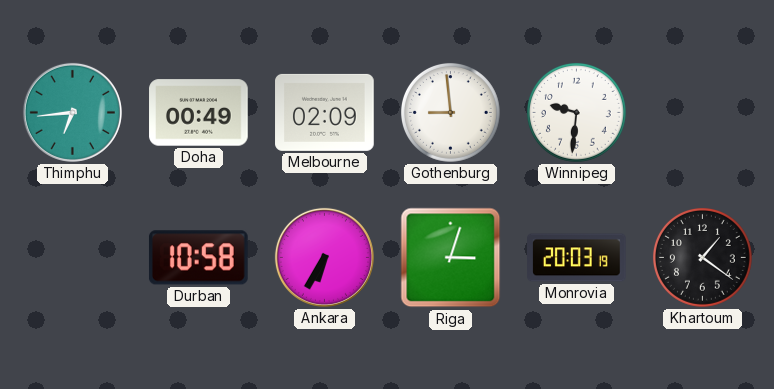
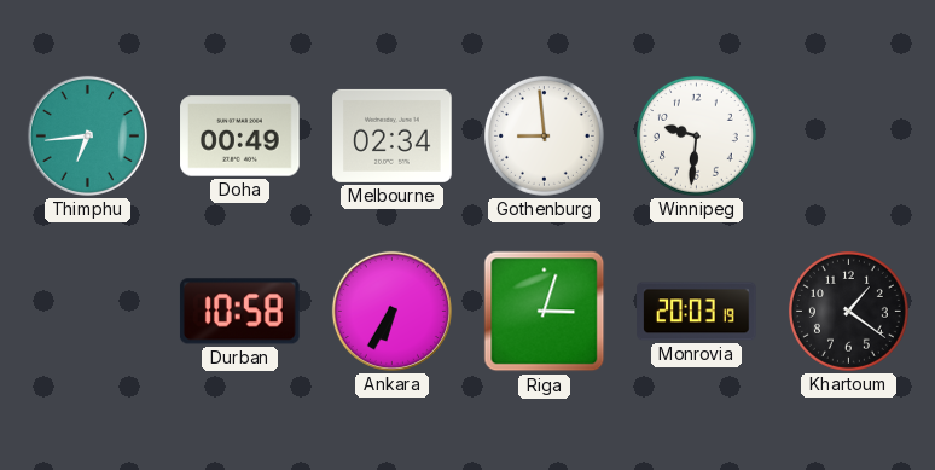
Melbourne: 02:09 -> 02:34 (393, 135)
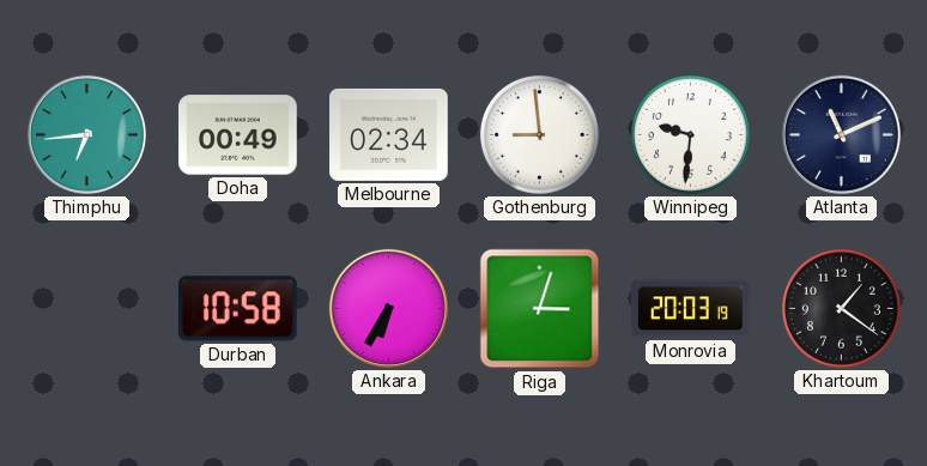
Atlanta: none -> 11:11 (841, 134)
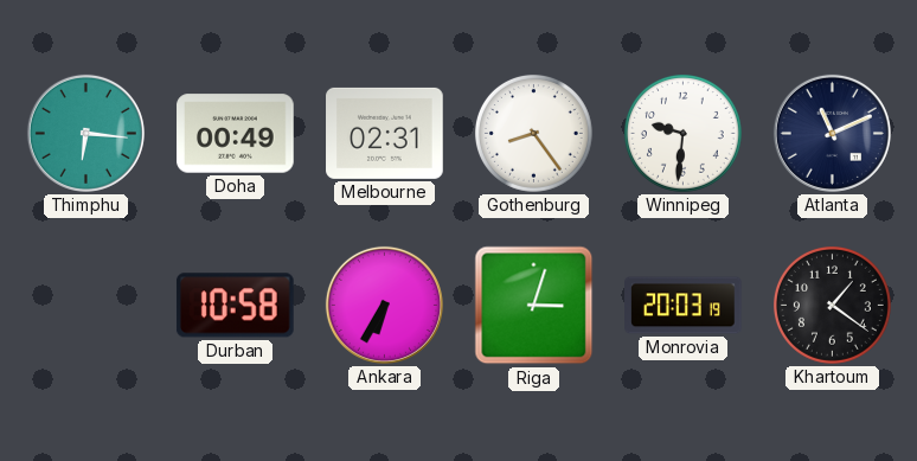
Thimphu: 6:44 -> 6:16 (85, 133)
Melbourne: 02:34 -> 02:31 (385, 133)
Gothenburg: 8:59 -> 8:24 (533, 133)
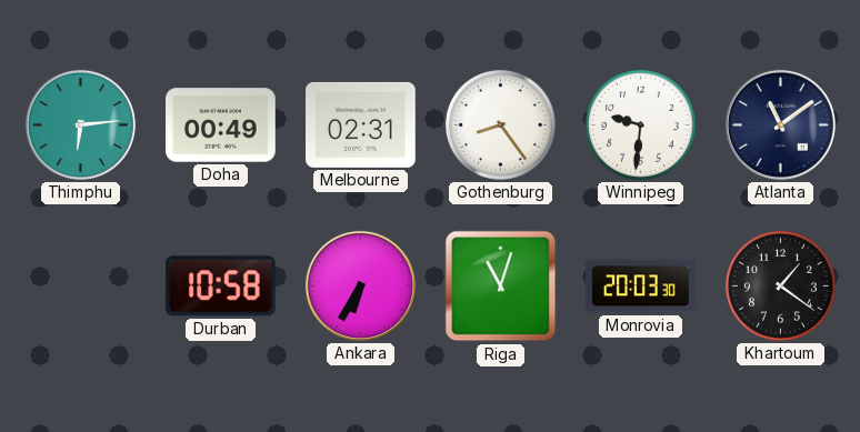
Thimphu: 6:16 -> 6:14 (80, 124)
Atlanta: 11:11 -> 11:09 (780, 124)
Riga: 3:03 -> 11:03 (501, 287)
Monrovia: 20:03:19 -> 20:03:30 (641, 287)
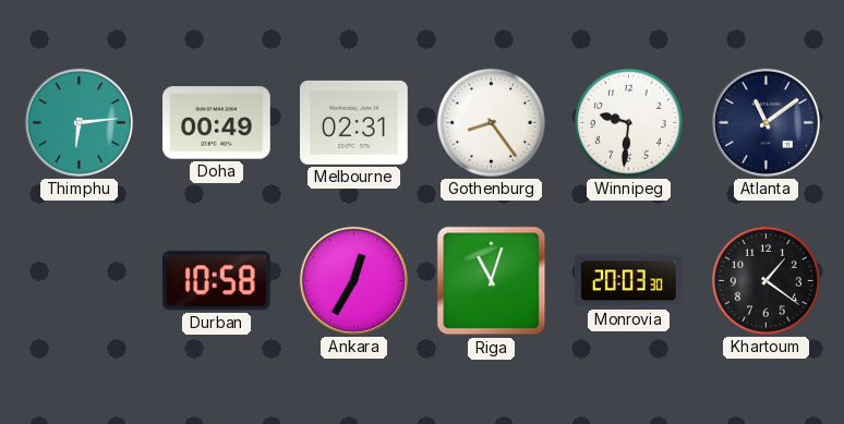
Ankara: 6:35 -> 12:35 (353, 280)
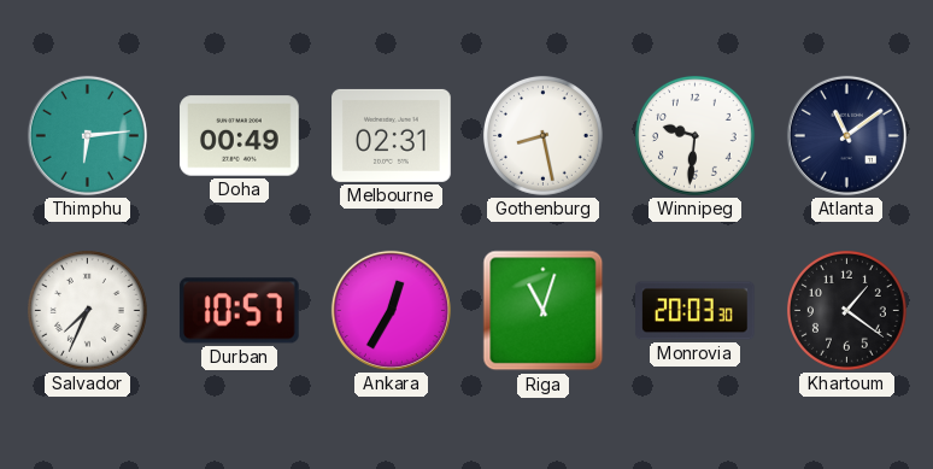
Gothenburg: 8:24 -> 8:28 (542, 135)
Salvador: none -> 7:34 (87, 310)
Durban: 10:58 -> 10:57 (240, 311)
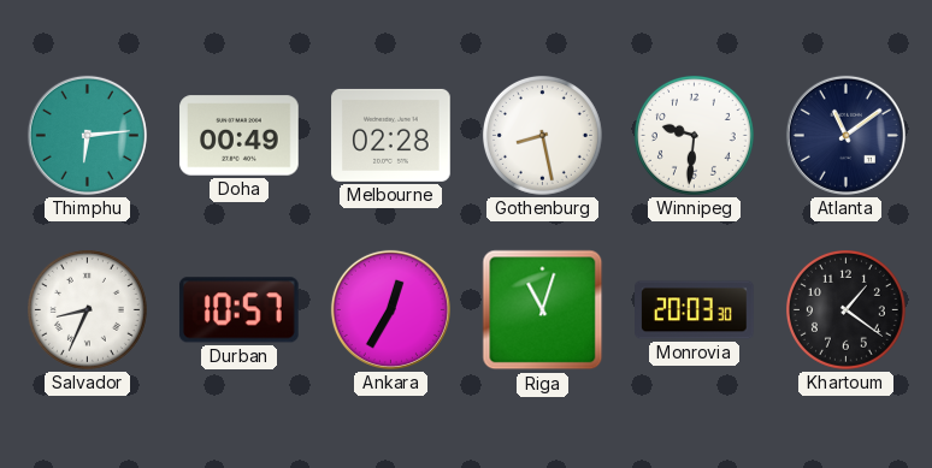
Melbourne: 02:31 -> 02:28 (391, 135)
Salvador: 7:34 -> 8:34 (87, 309)
